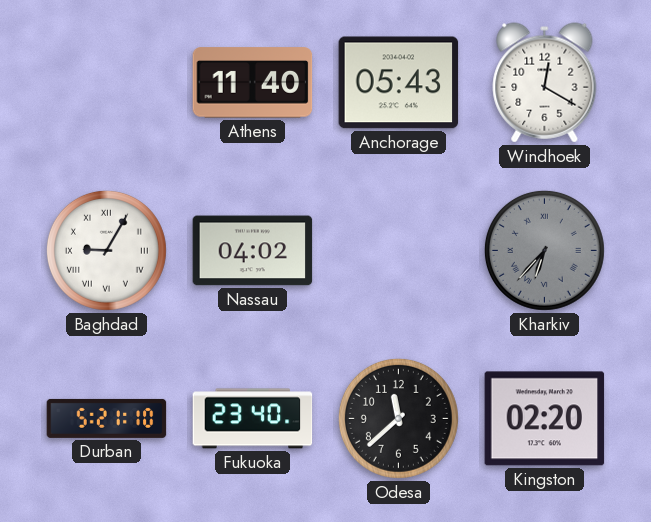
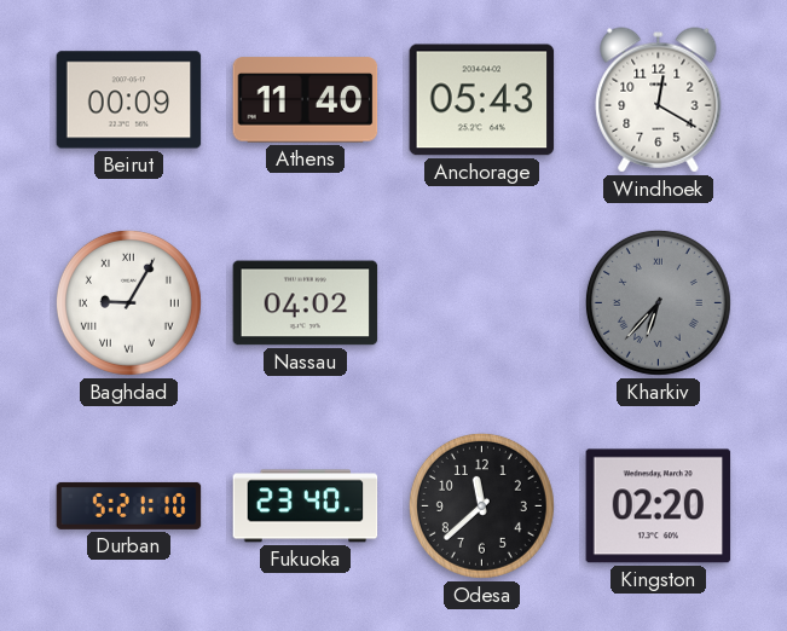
Beirut: none -> 00:09 (129, 100)
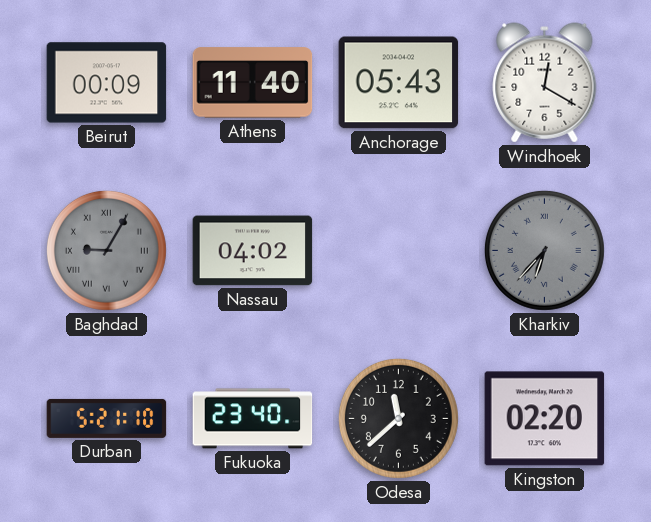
Baghdad dial: white -> grey (106, 250)
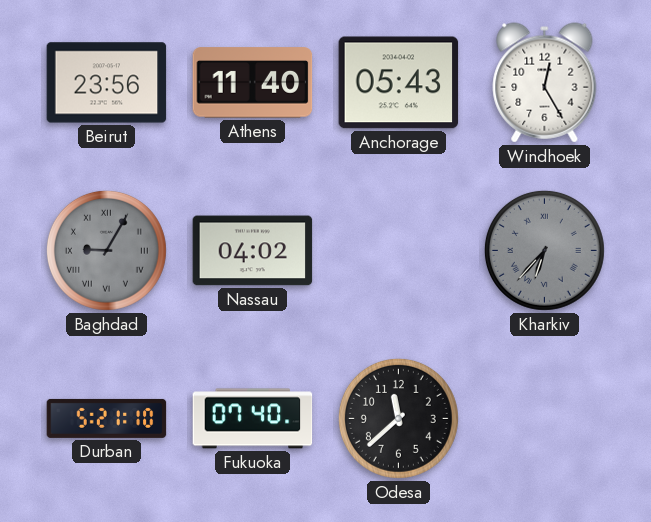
Beirut: 00:09 -> 23:56 (107, 83)
Windhoek: 12:20 -> 12:25 (545, 83)
Fukuoka: 23:40 -> 07:40 (253, 419)
Kingston: 02:20 -> none (545, 419)
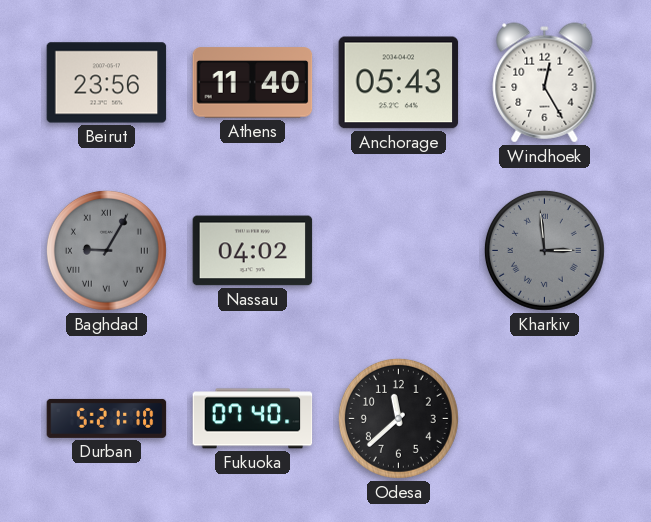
Kharkiv: 6:37 -> 2:59 (544, 250)
